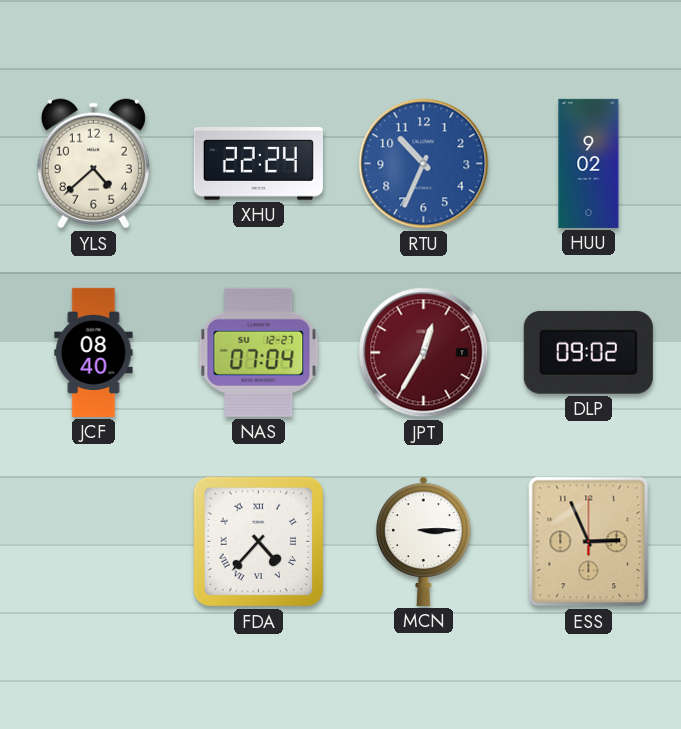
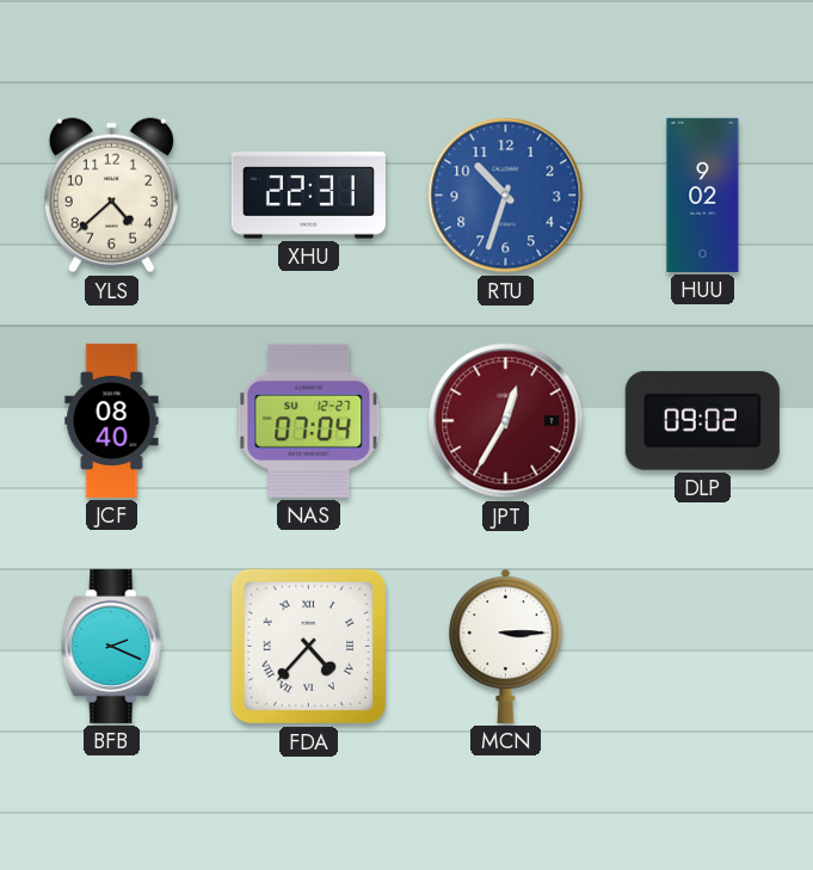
XHU: 22:24 -> 22:31 (308, 196)
RTU: 10:34 -> 10:33 (506, 196)
BFB: none -> 2:19 (112, 646)
ESS: 2:56 -> none (589, 542)
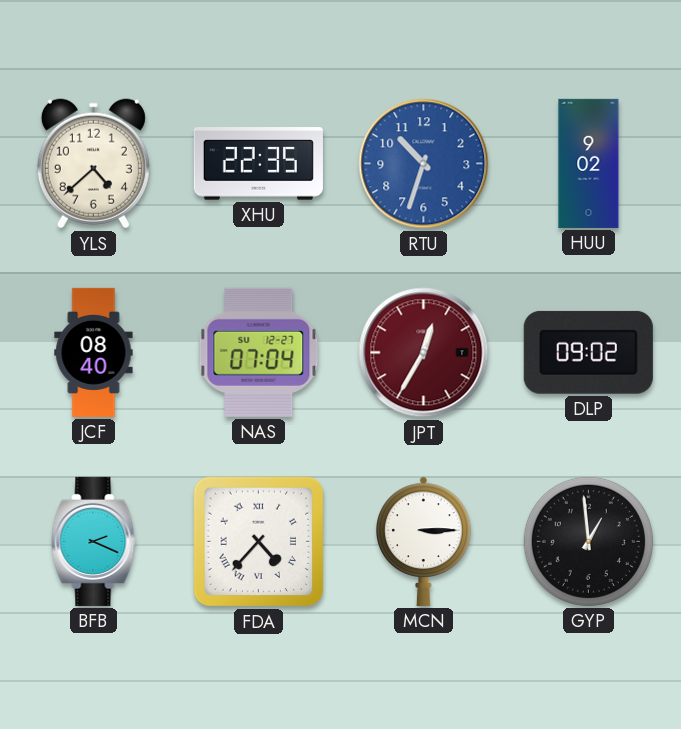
XHU: 22:31 -> 22:35 (258, 164)
GYP: none -> 12:59 (588, 541)
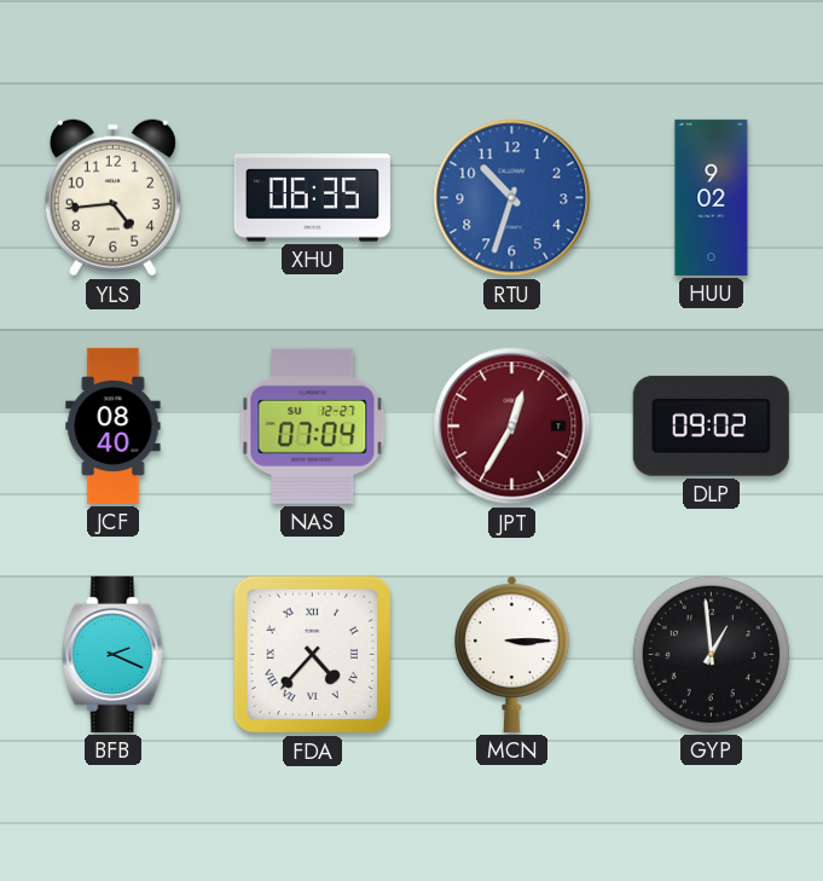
YLS: 4:38 -> 4:44 (112, 198)
XHU: 22:35 -> 06:35 (312, 198)
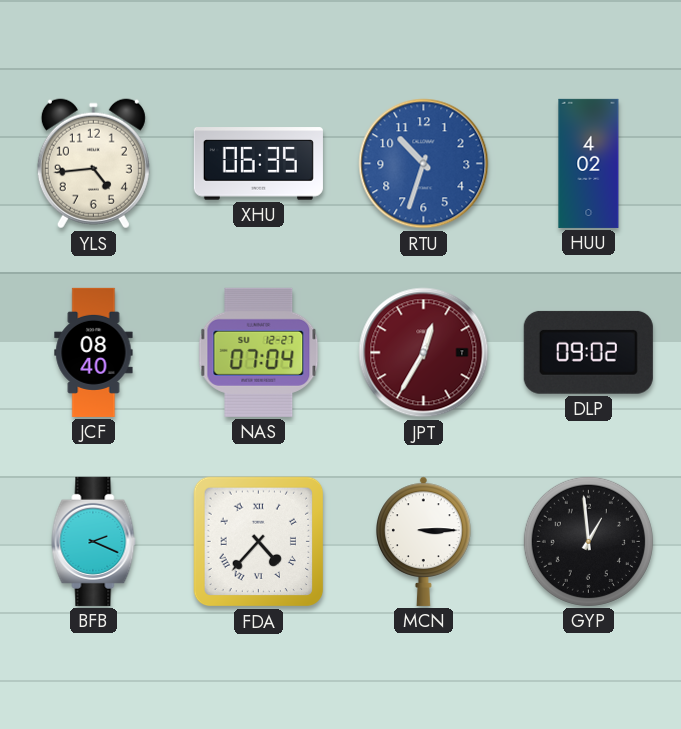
HUU: 9:02 -> 4:02 (589, 163)
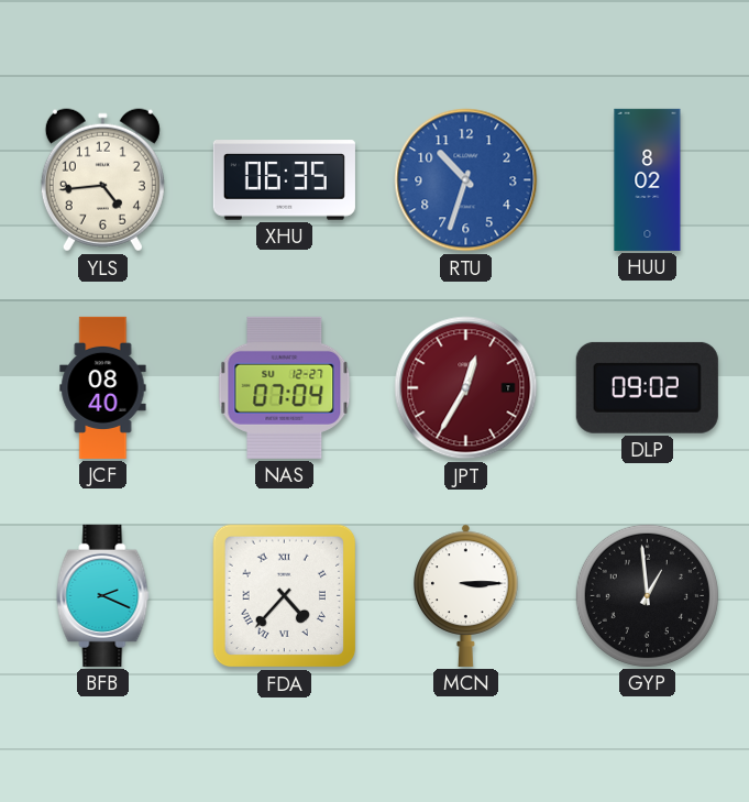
HUU: 4:02 -> 8:02 (648, 179)
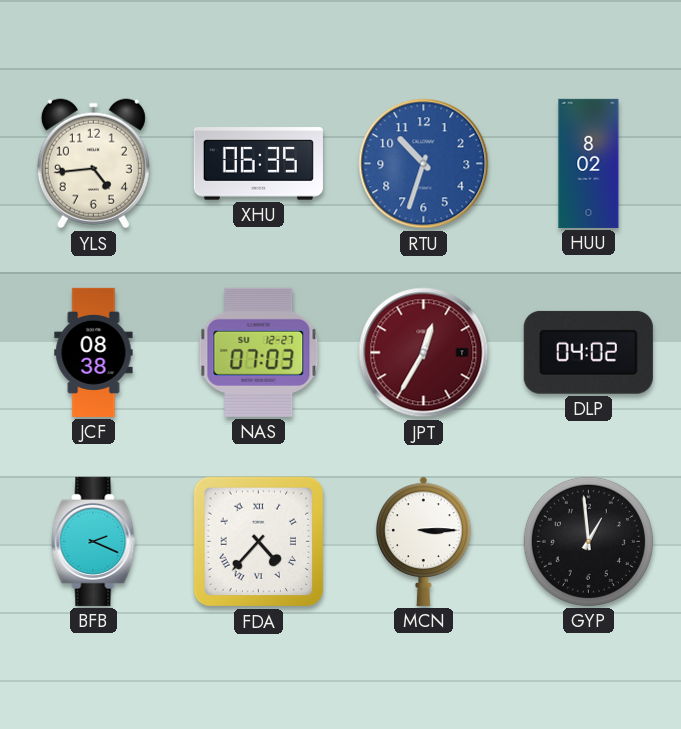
JCF: 08:40 -> 08:38 (94, 352)
NAS: 07:04 -> 07:03 (259, 352)
DLP: 09:02 -> 04:02 (588, 352)
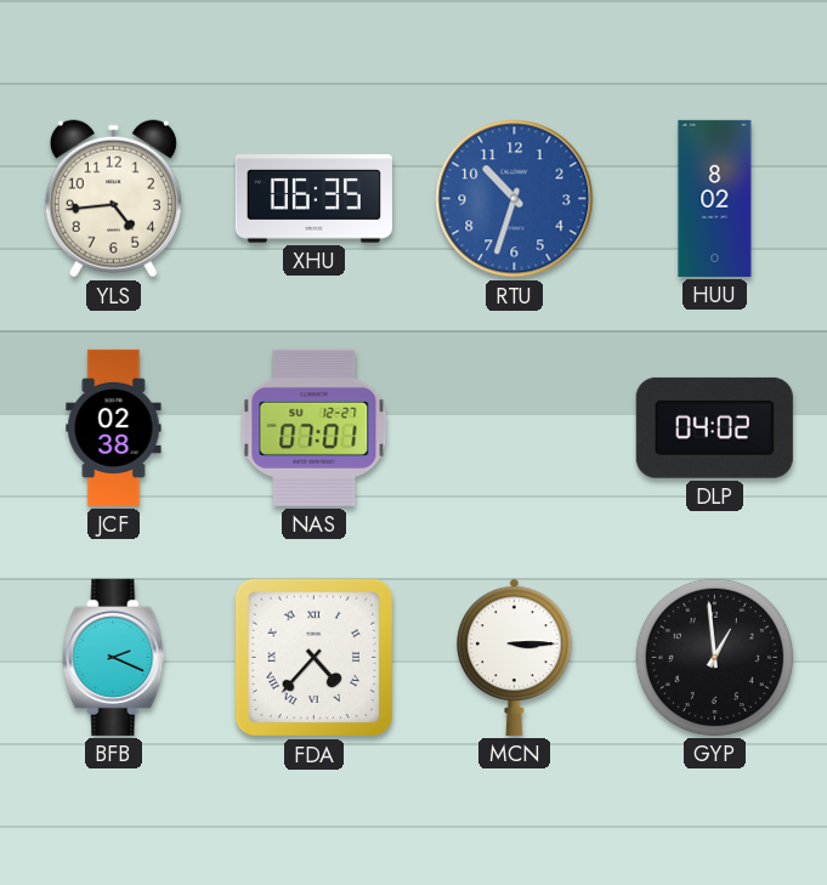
JCF: 08:38 -> 02:38 (114, 427)
NAS: 07:03 -> 07:01 (315, 427)
JPT: 12:35 -> none (424, 353)
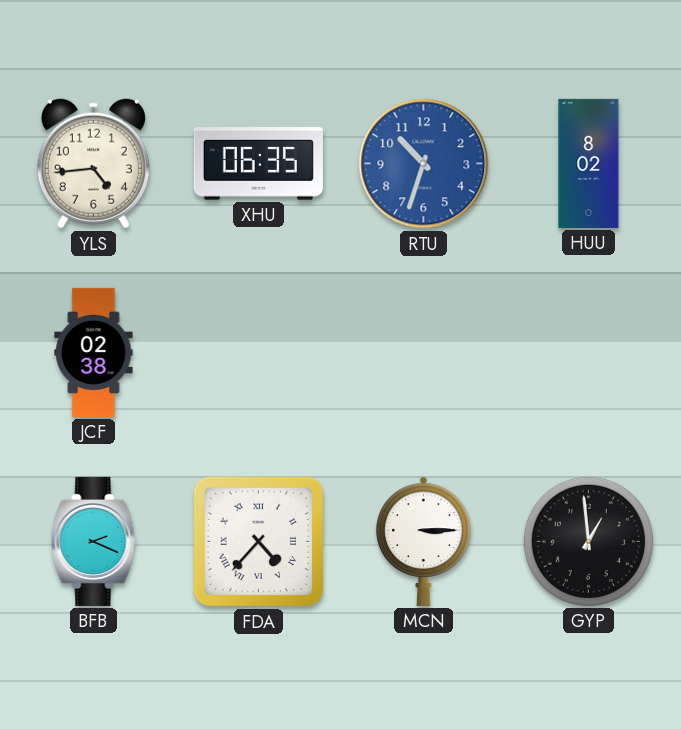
NAS: 07:01 -> none (315, 427)
DLP: 04:02 -> none (714, 427)
